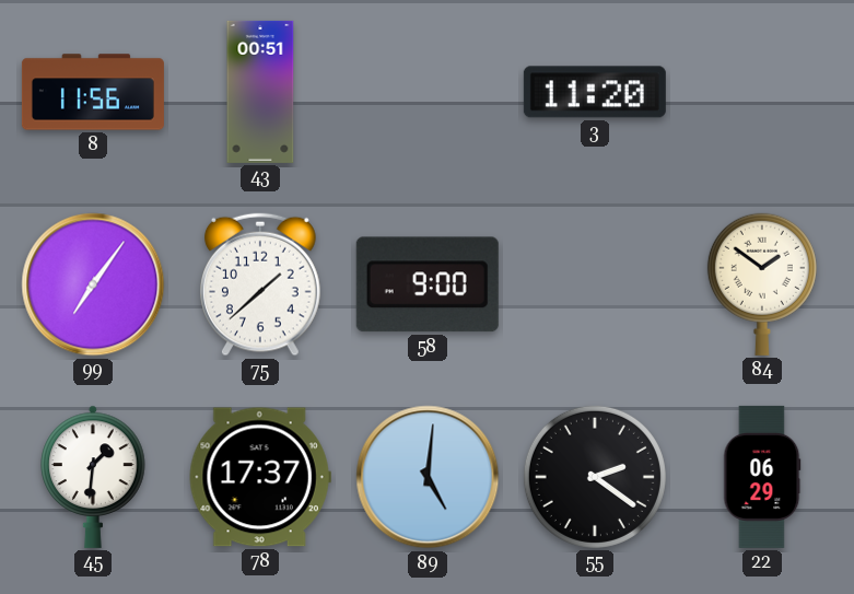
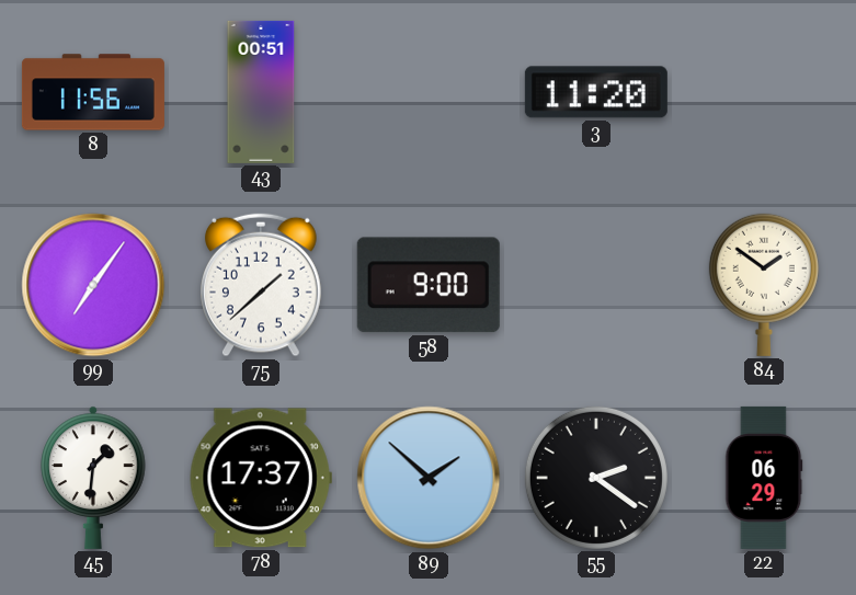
89: 5:01 -> 1:52 (429, 478)
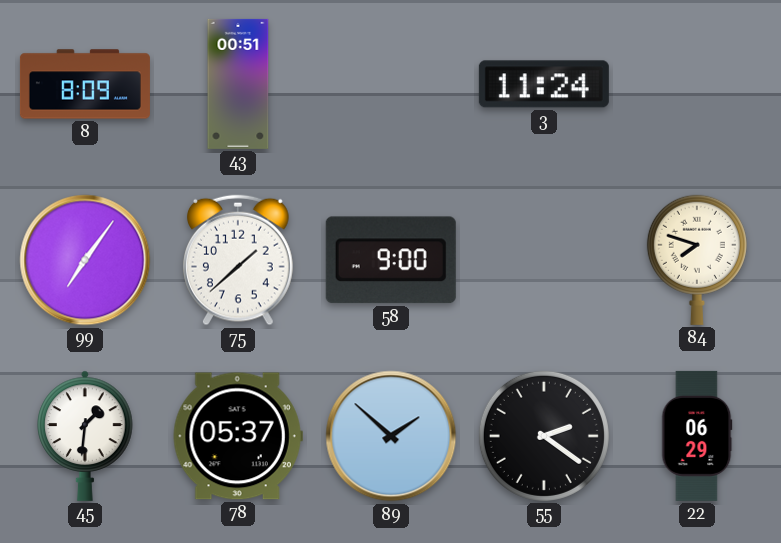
8: 11:56 -> 8:09 (85, 84)
3: 11:20 -> 11:24 (544, 84)
84: 1:51 -> 7:48 (697, 260)
78: 17:37 -> 05:37 (238, 436)
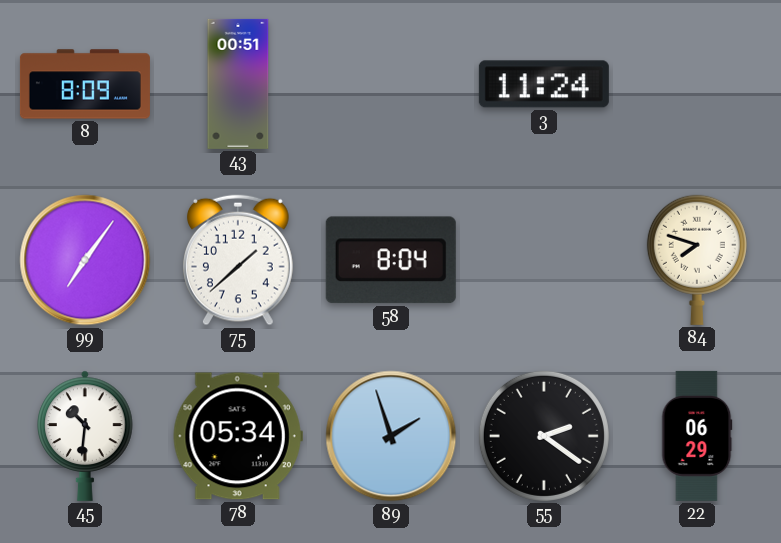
58: 9:00 -> 8:04 (391, 260)
45: 1:31 -> 10:31 (85, 436)
78: 05:37 -> 05:34 (238, 436)
89: 1:52 -> 1:57 (391, 436)
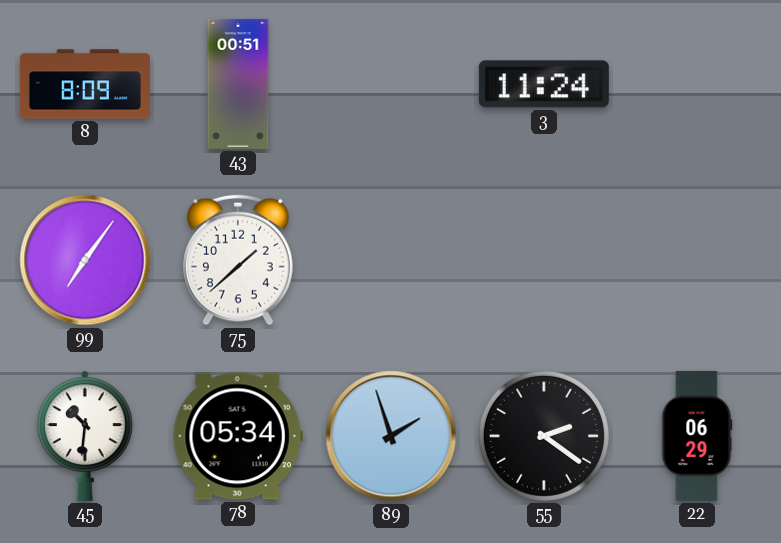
58: 8:04 -> none (391, 260)
84: 7:48 -> none (697, 260)
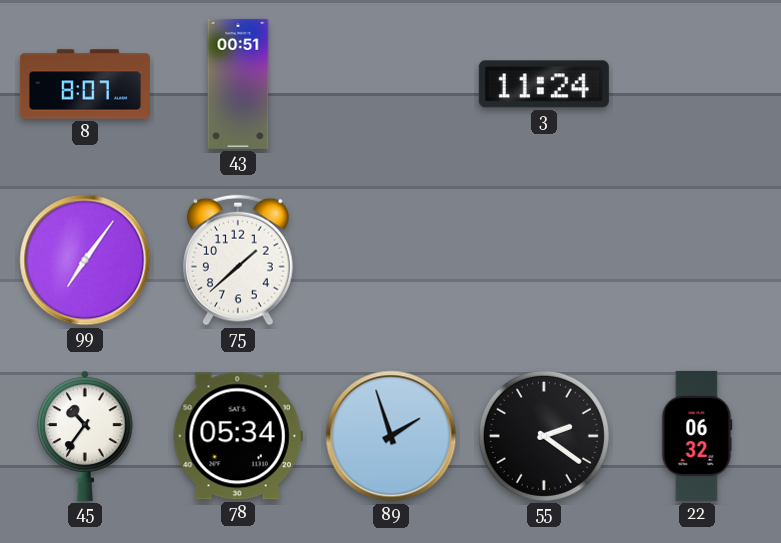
8: 8:09 -> 8:07 (85, 84)
45: 10:31 -> 10:36 (85, 436)
22: 06:29 -> 06:32 (697, 436)
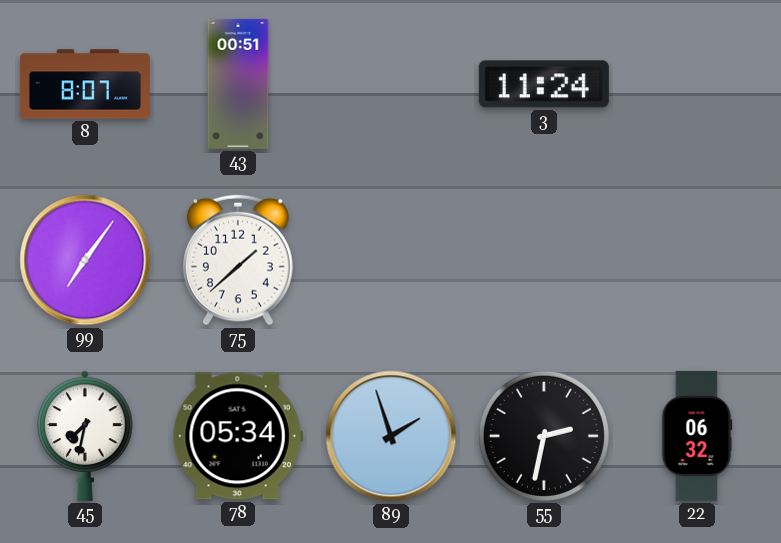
45: 10:36 -> 7:32 (85, 436)
55: 2:21 -> 2:32 (544, 436)
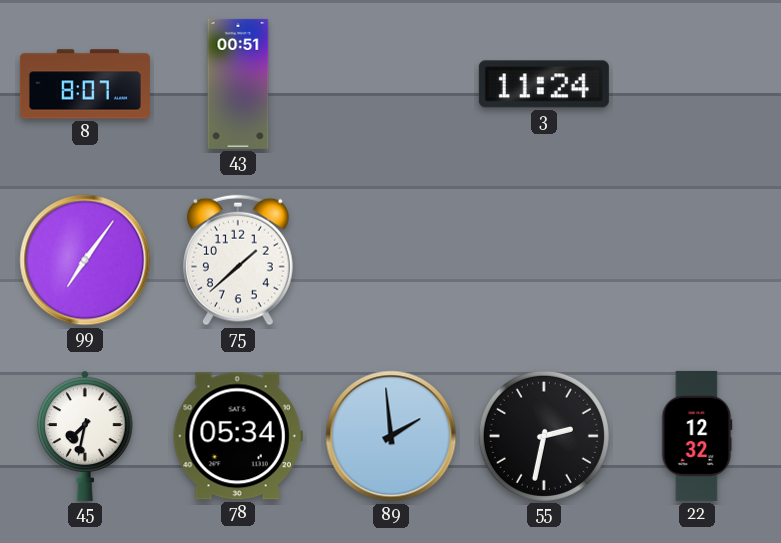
89: 1:57 -> 1:59 (391, 436)
22: 06:32 -> 12:32 (697, 436)
